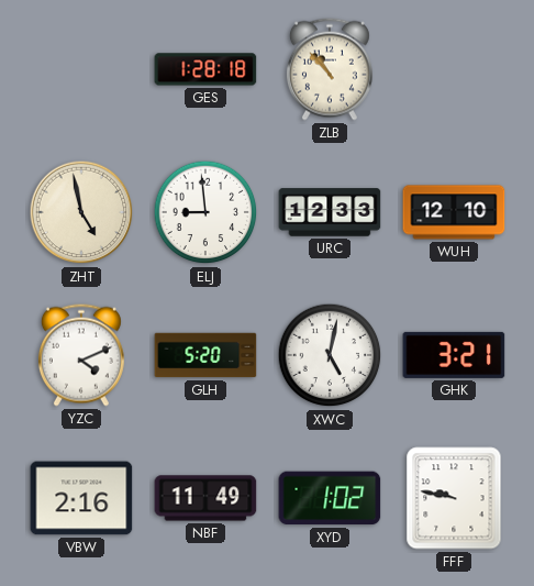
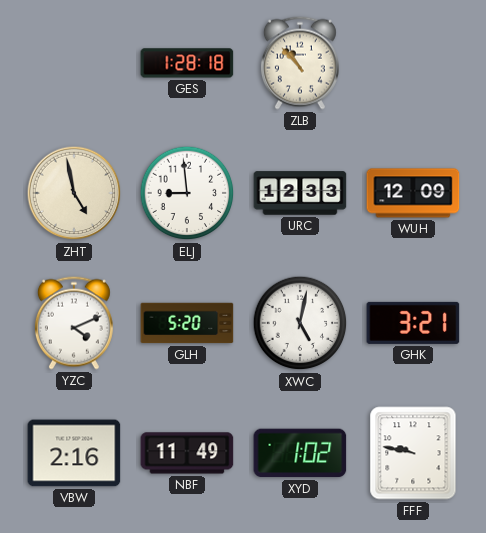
WUH: 12:10 -> 12:09 (413, 193)
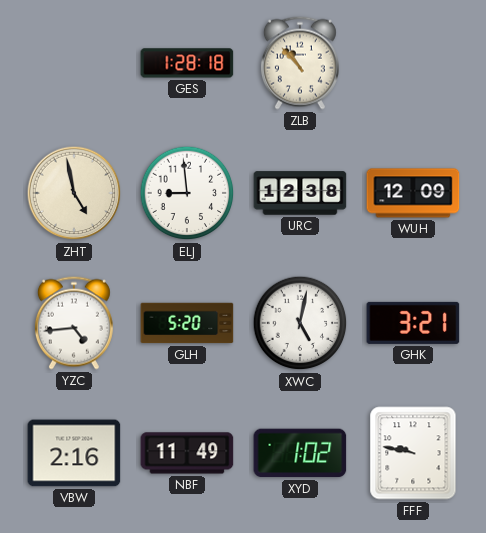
URC: 12:33 -> 12:38 (300, 193)
YZC: 4:11 -> 4:44 (74, 323)
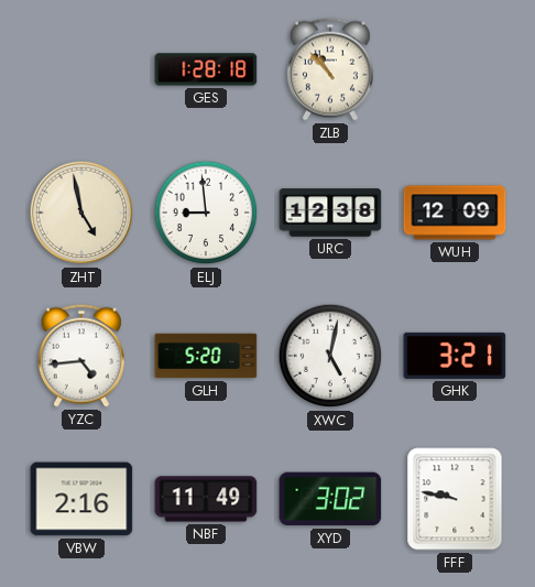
XYD: 1:02 -> 3:02 (330, 499)
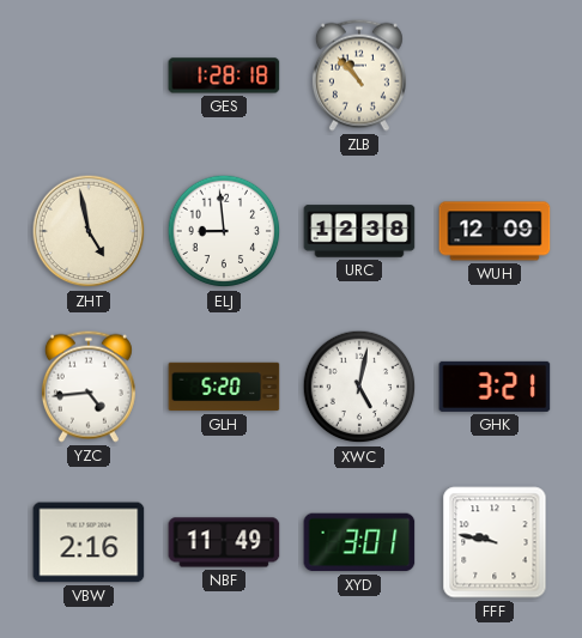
XYD: 3:02 -> 3:01 (359, 542)
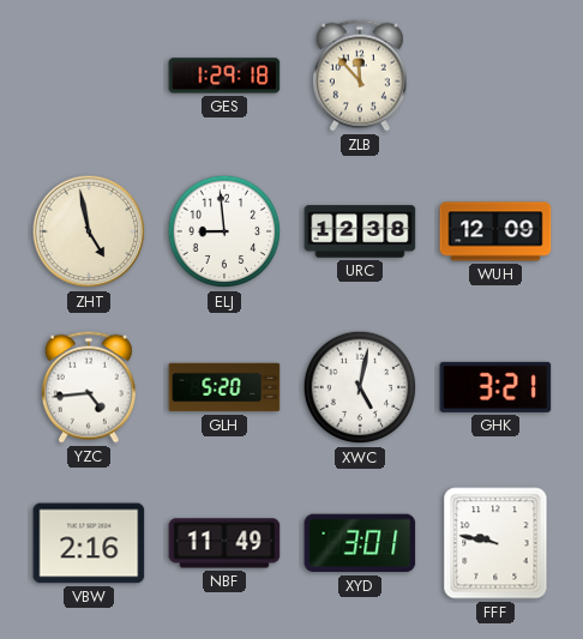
GES: 1:28 -> 1:29 (224, 76)
ZLB: 10:53 -> 11:53 (360, 76)
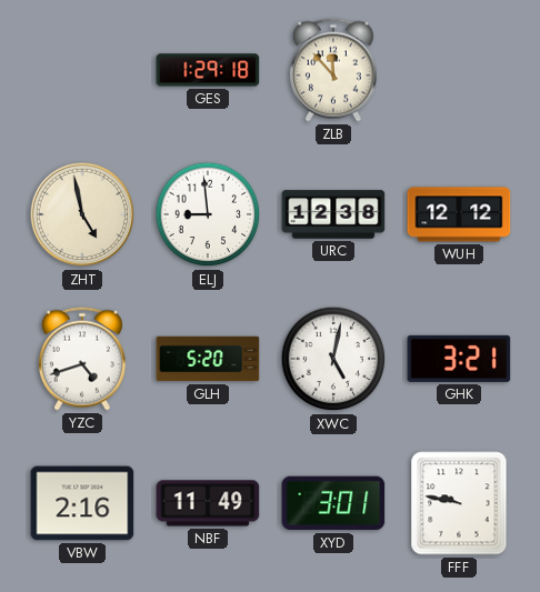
WUH: 12:09 -> 12:12 (459, 214)
YZC: 4:44 -> 4:42 (82, 359)
